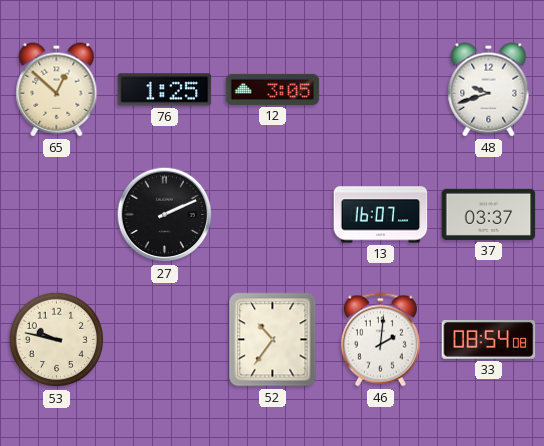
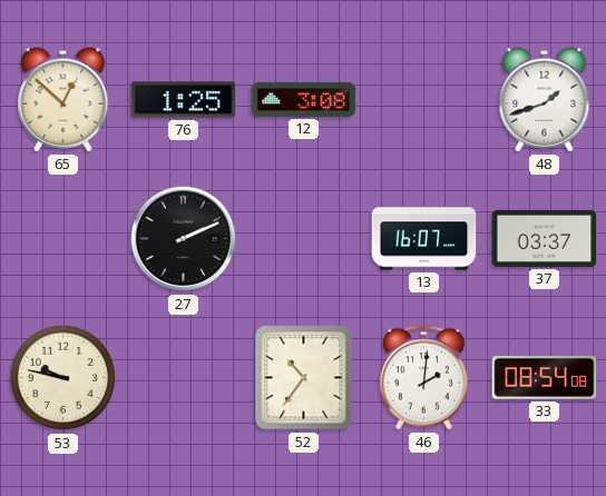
12: 3:05 -> 3:08 (304, 99)
48: 9:42 -> 1:42 (545, 100)
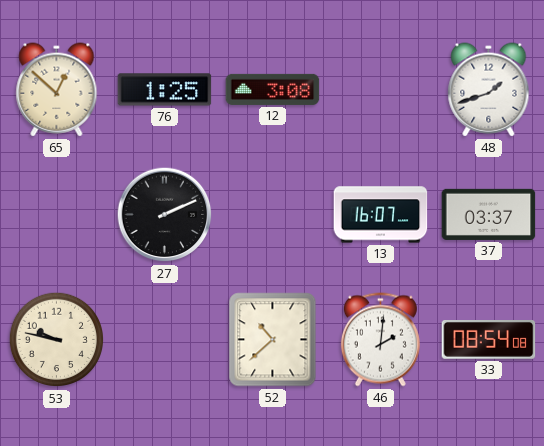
52: 10:36 -> 10:38 (273, 340)
